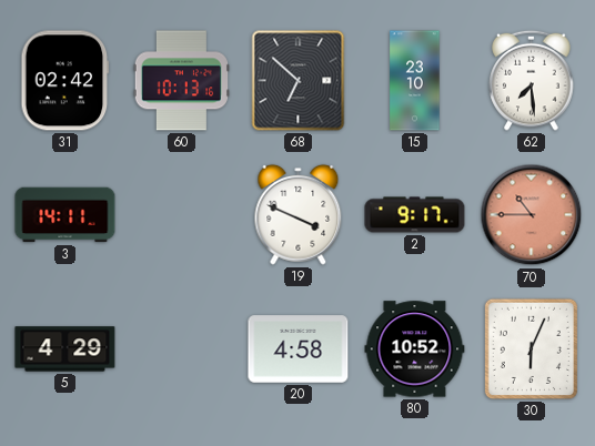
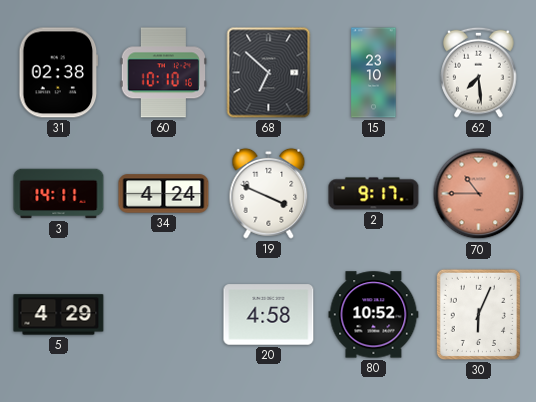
31: 02:42 -> 02:38 (59, 73)
60: 10:13 -> 10:10 (163, 73)
34: none -> 4:24 (164, 194)
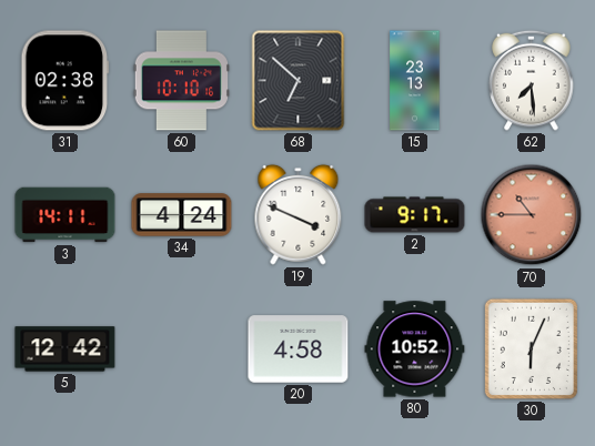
15: 23:10 -> 23:13 (415, 81)
5: 4:29 -> 12:42 (65, 349)
